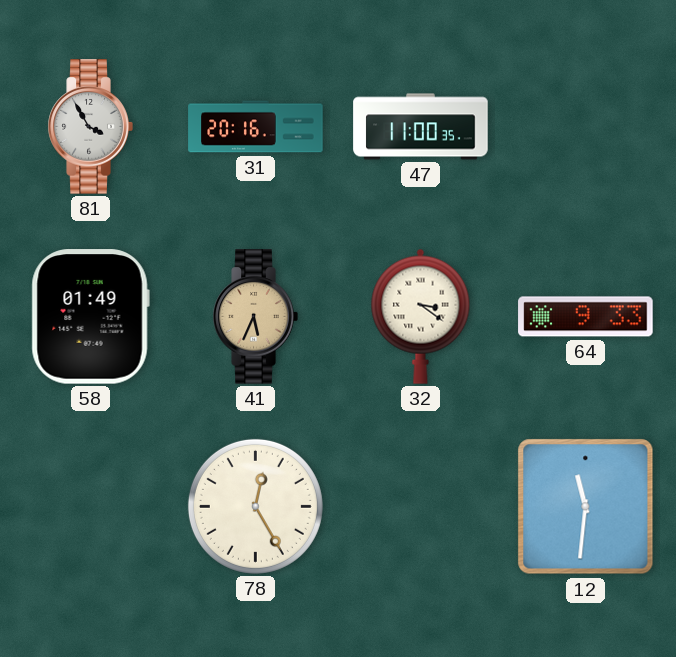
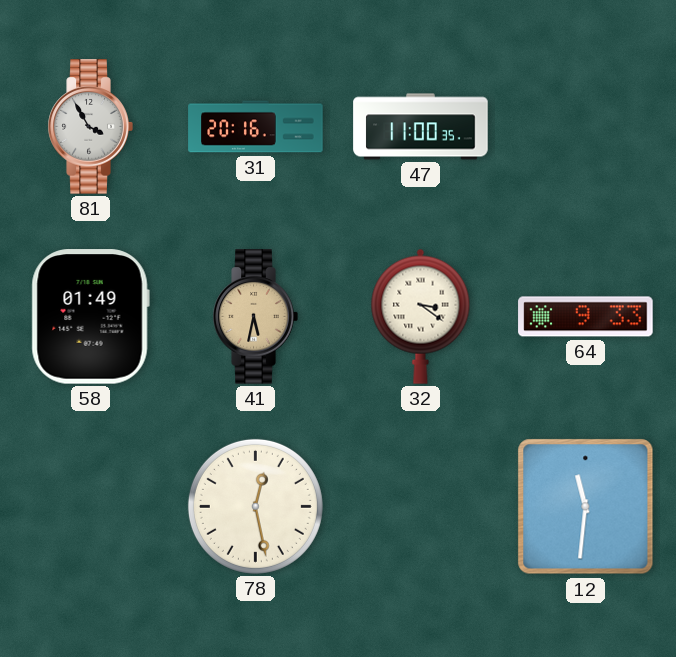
41: 5:34 -> 5:32 (255, 317)
78: 12:25 -> 12:28 (255, 506)
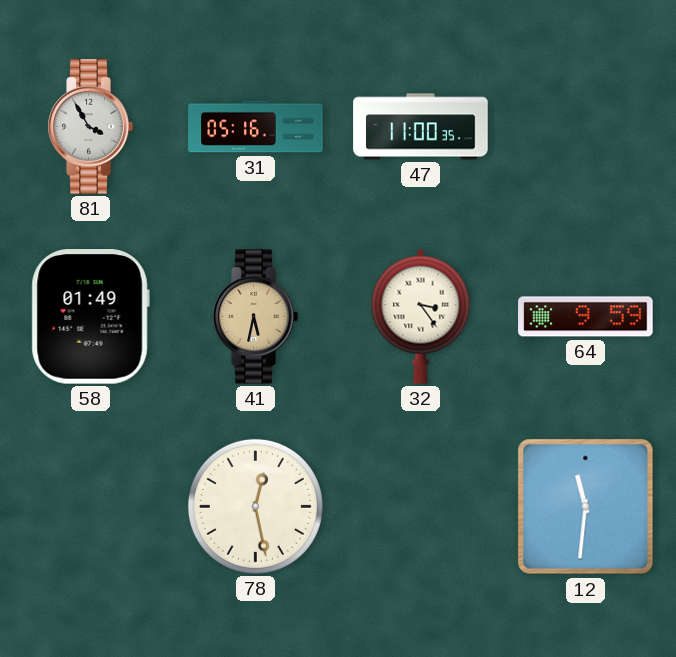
31: 20:16 -> 05:16 (256, 127)
32: 3:21 -> 3:24 (421, 316)
64: 9:33 -> 9:59 (586, 317)
